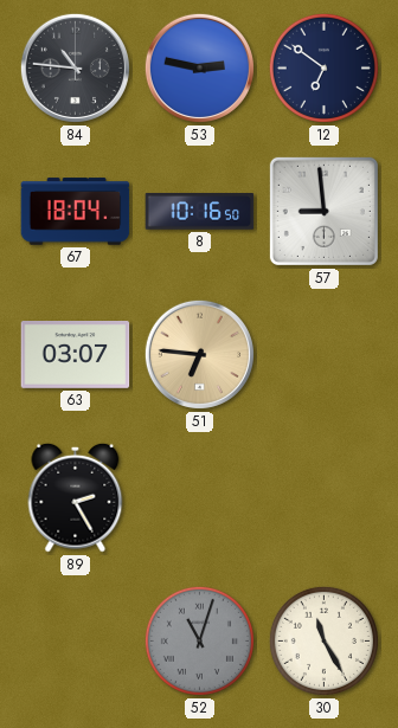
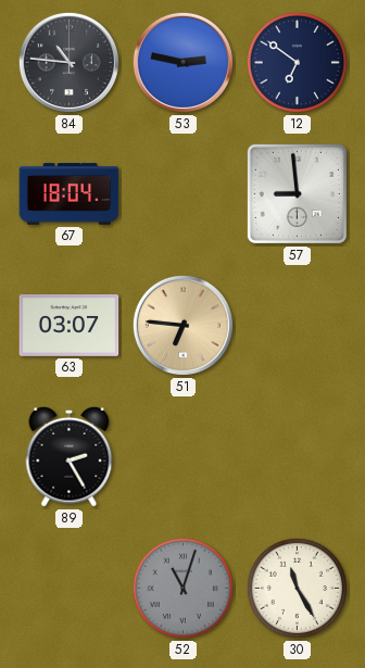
8: 10:16 -> none (200, 212)
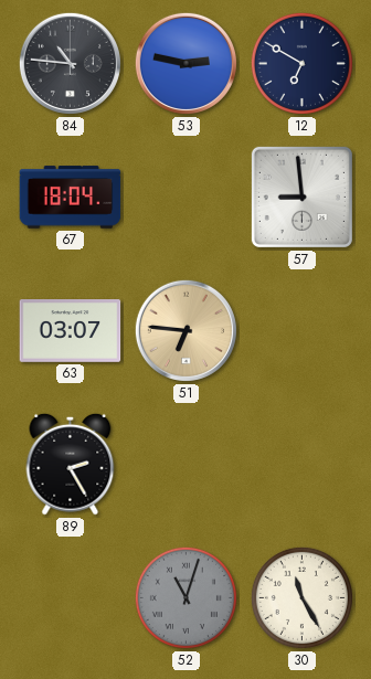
12: 6:51 -> 6:50 (301, 63)
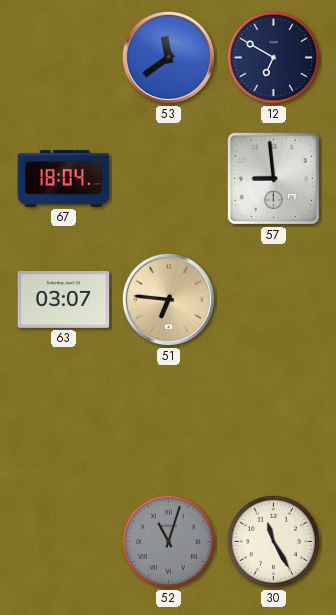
84: 10:46 -> none (70, 63)
53: 2:47 -> 11:39 (168, 57)
89: 2:25 -> none (71, 464)
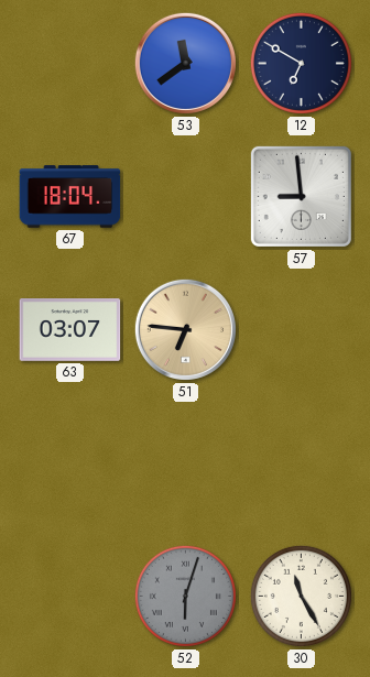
52: 11:03 -> 6:03 (185, 596)
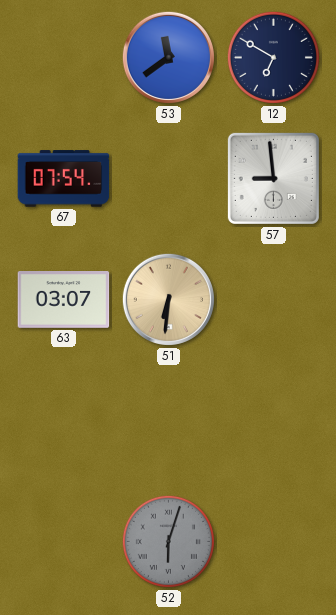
67: 18:04 -> 07:54 (64, 179)
51: 6:46 -> 6:31 (168, 299)
30: 11:25 -> none (301, 596)
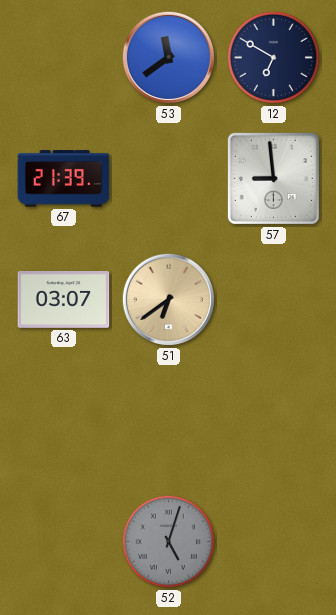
67: 07:54 -> 21:39 (64, 179)
51: 6:31 -> 6:39 (168, 299)
52: 6:03 -> 5:03 (168, 541)
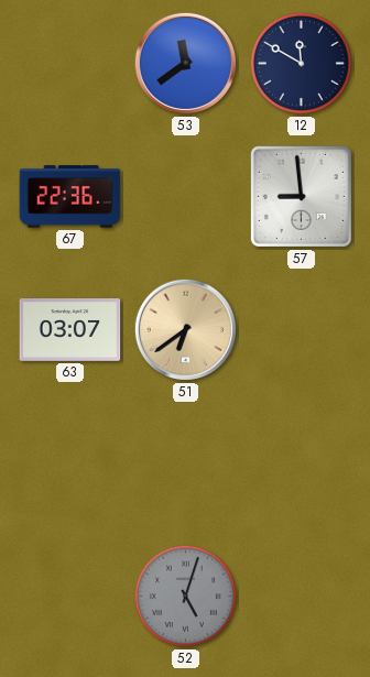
12: 6:50 -> 11:50 (301, 63)
67: 21:39 -> 22:36 (70, 197)
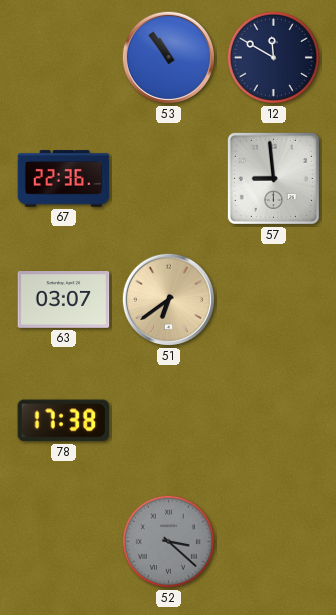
53: 11:39 -> 10:54 (168, 57)
78: none -> 17:38 (64, 421)
52: 5:03 -> 3:22 (168, 541)
